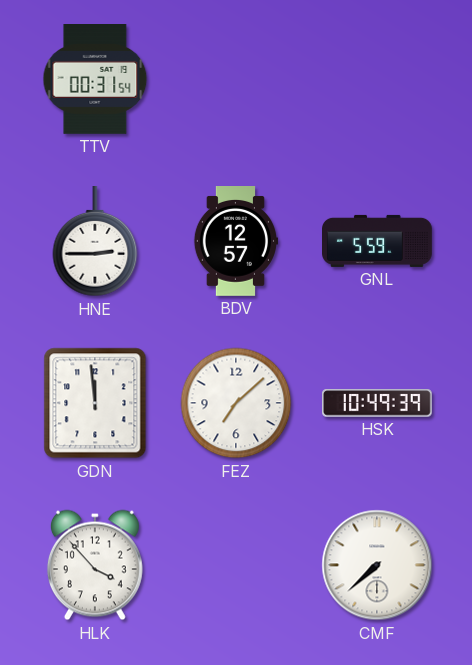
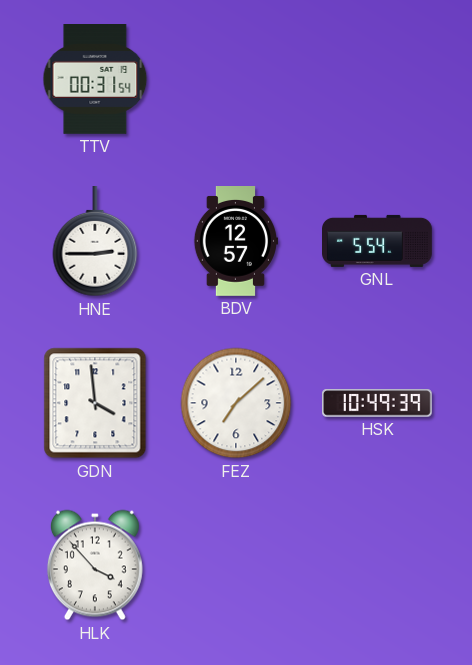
GNL: 5:59 -> 5:54 (378, 241)
GDN: 11:59 -> 3:59 (95, 403)
CMF: 7:38 -> none (377, 565)
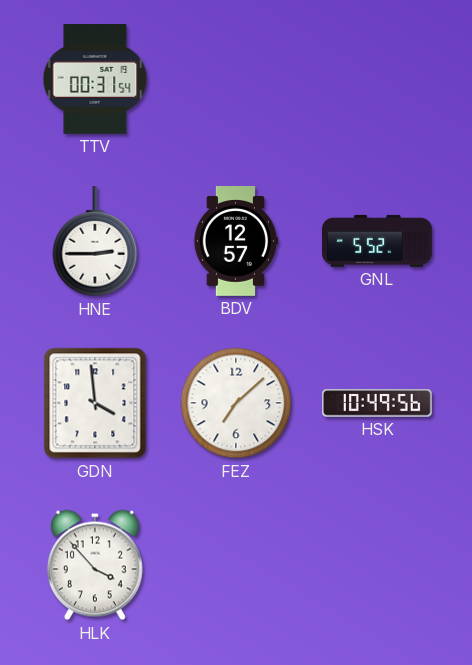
GNL: 5:54 -> 5:52 (378, 241)
HSK: 10:49:39 -> 10:49:56 (378, 403)
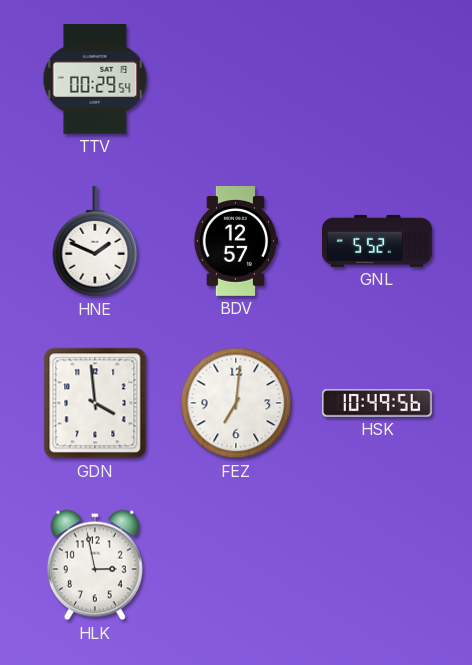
TTV: 00:31 -> 00:29 (95, 80)
HNE: 2:45 -> 1:49 (95, 242)
FEZ: 7:08 -> 7:01 (236, 403)
HLK: 3:53 -> 2:58 (95, 565)
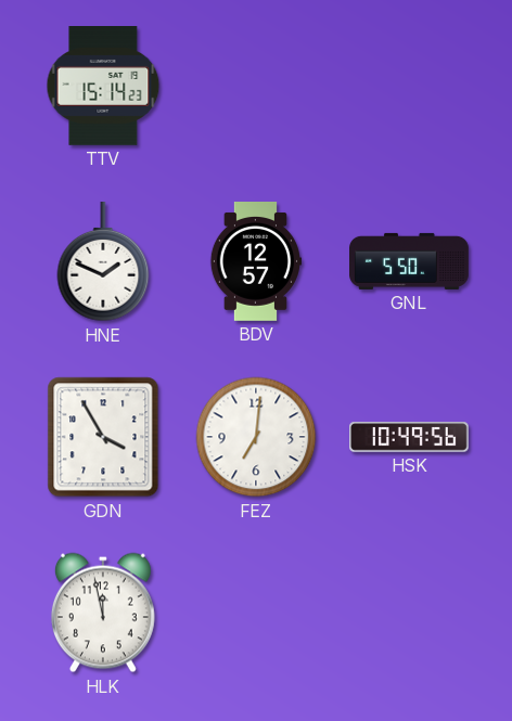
TTV: 00:29 -> 15:14 (103, 87)
GNL: 5:52 -> 5:50 (410, 261)
GDN: 3:59 -> 3:55 (103, 437)
HLK: 2:58 -> 11:58 (103, 613)
